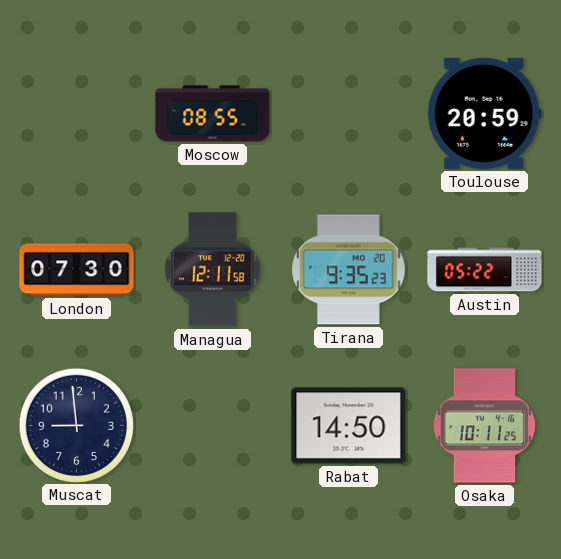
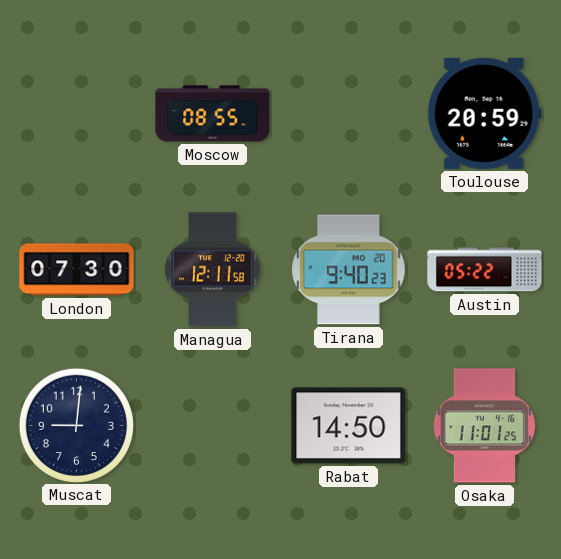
Tirana: 9:35 -> 9:40 (349, 270)
Muscat: 8:59 -> 9:01 (76, 425)
Osaka: 10:11 -> 11:01 (485, 426)
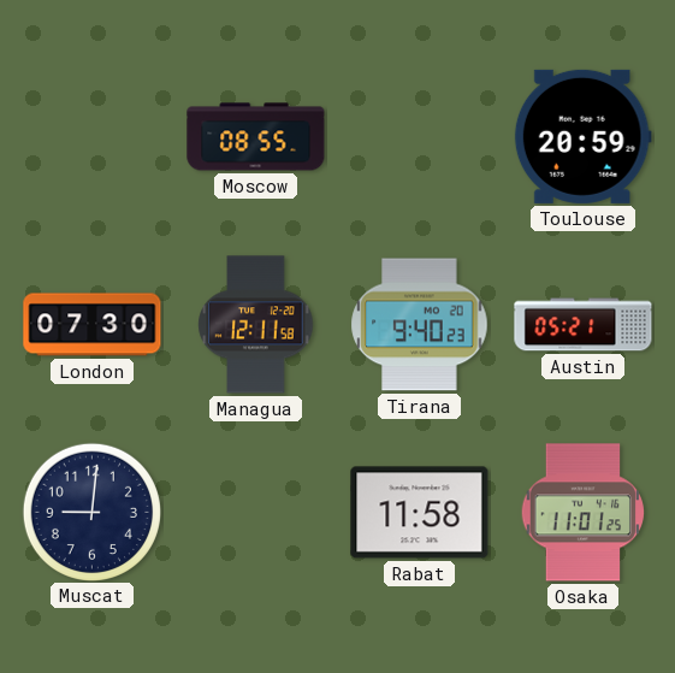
Austin: 05:22 -> 05:21 (584, 325)
Rabat: 14:50 -> 11:58 (420, 513)
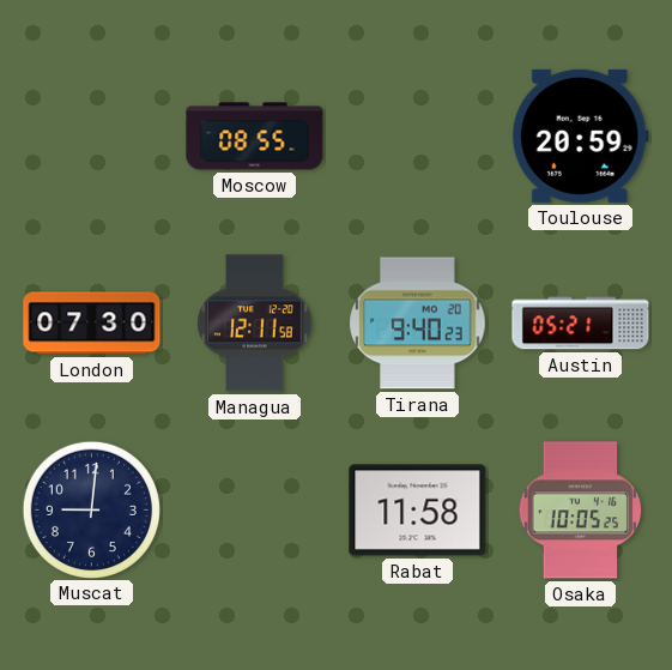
Osaka: 11:01 -> 10:05 (581, 511)
